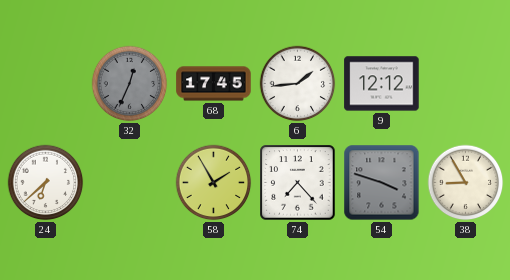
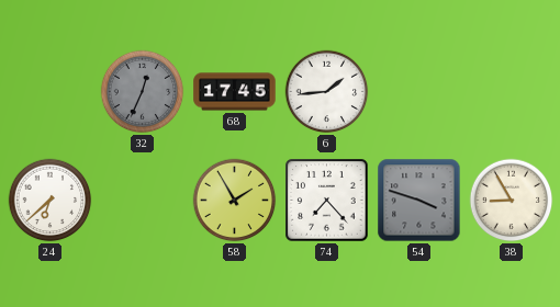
9: 12:12 -> none (382, 84)
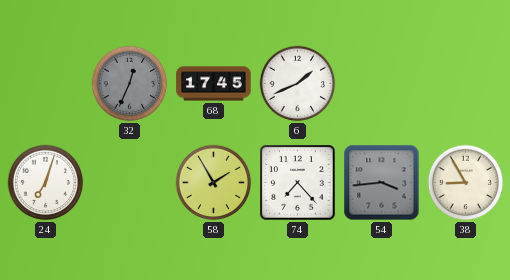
6: 1:44 -> 1:41 (298, 84)
24: 6:38 -> 7:03 (46, 183)
54: 3:48 -> 3:44 (382, 183)
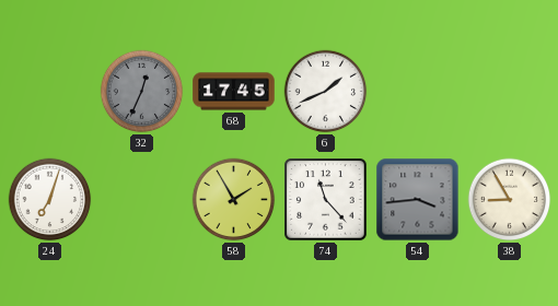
74: 7:23 -> 11:23 (326, 200)
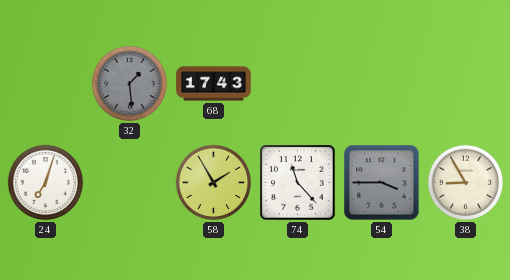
32: 12:34 -> 1:29 (130, 84)
68: 17:45 -> 17:43 (214, 84)
6: 1:41 -> none (326, 92)
54: 3:44 -> 3:45 (382, 183)
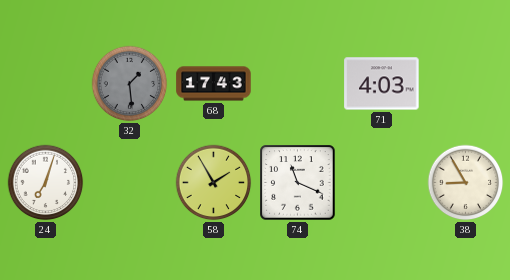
71: none -> 4:03 (382, 84)
74: 11:23 -> 11:19 (298, 183)
54: 3:45 -> none (382, 183)
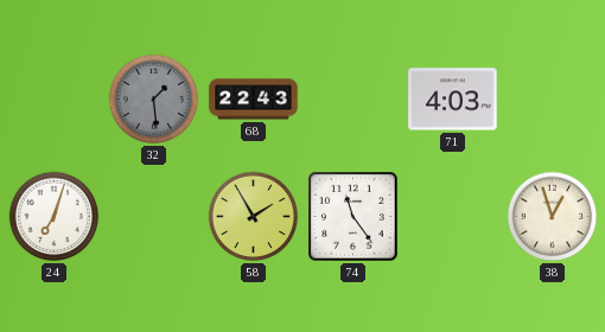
68: 17:43 -> 22:43 (254, 100)
74: 11:19 -> 11:24 (354, 217)
38: 8:55 -> 12:57 (553, 217)
